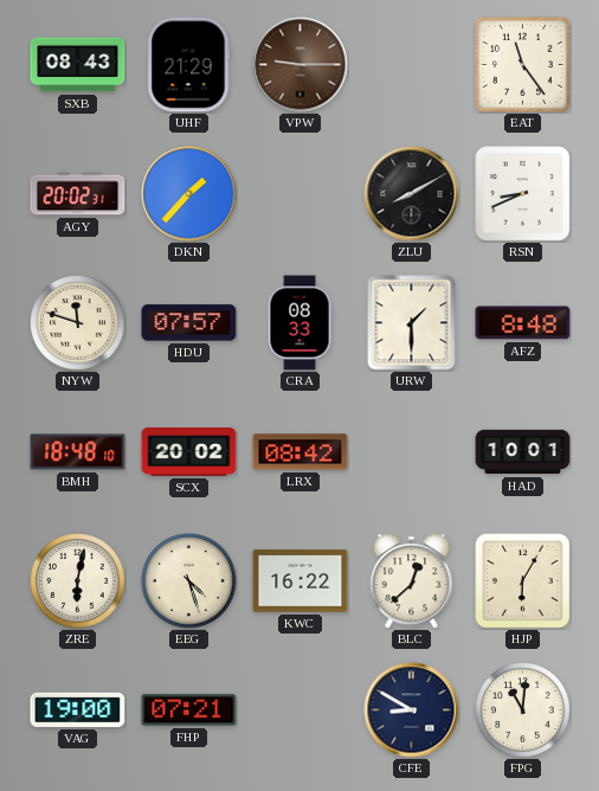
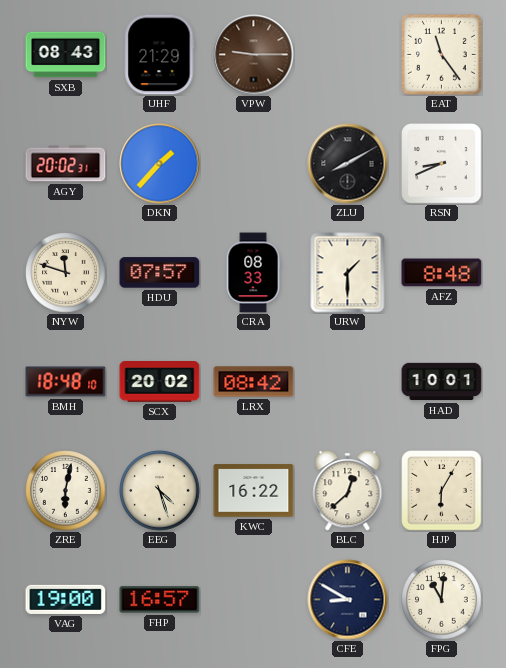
FHP: 07:21 -> 16:57 (160, 600)
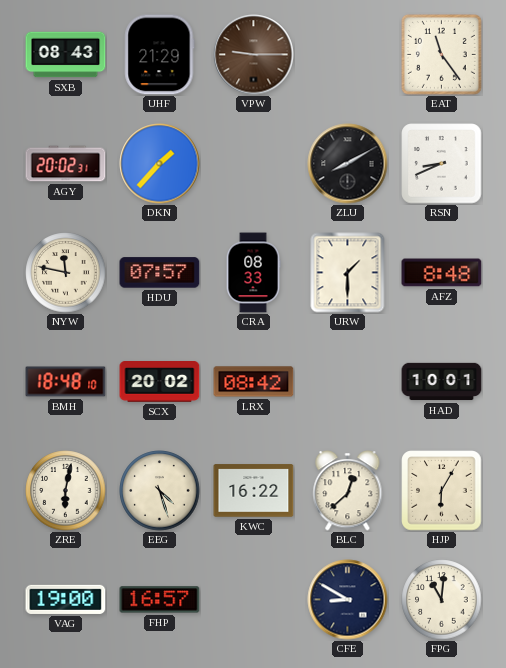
NYW: 11:48 -> 11:47 (66, 273)
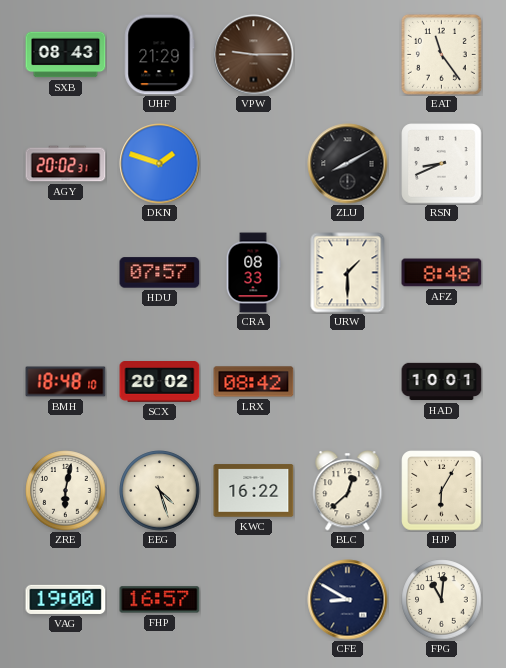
DKN: 1:37 -> 1:48 (160, 164)
NYW: 11:47 -> none (66, 273)
